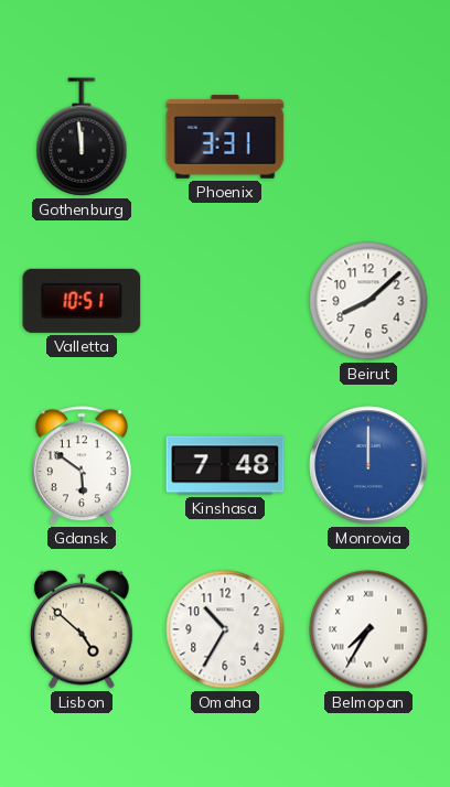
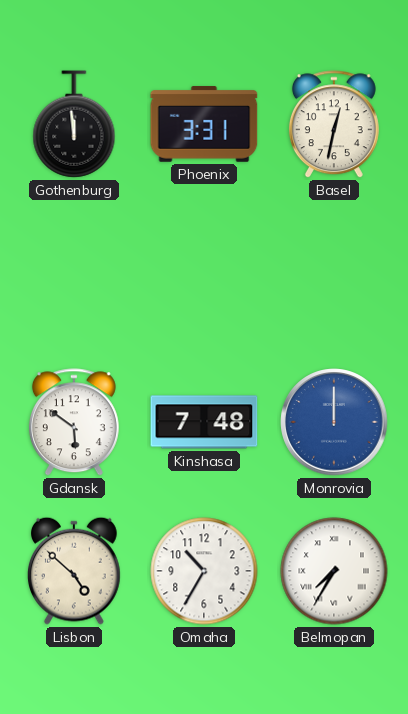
Basel: none -> 12:32 (334, 125)
Valletta: 10:51 -> none (82, 301)
Beirut: 8:08 -> none (368, 301)
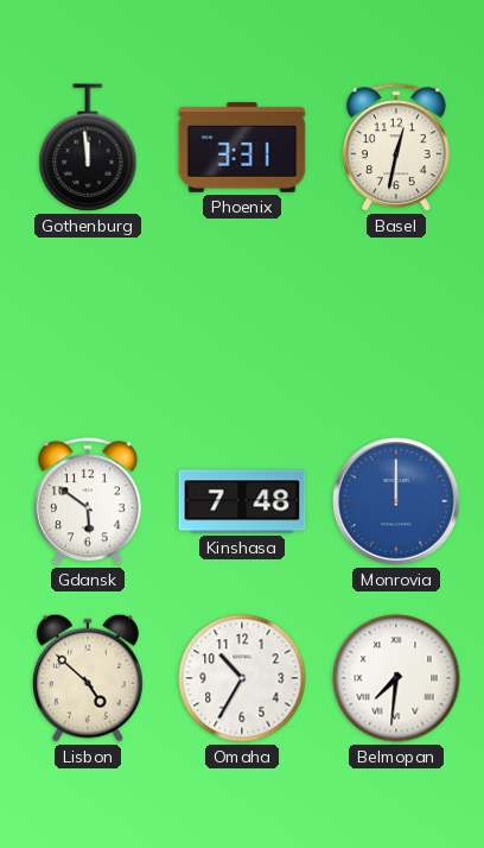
Belmopan: 7:35 -> 7:31 (396, 678)
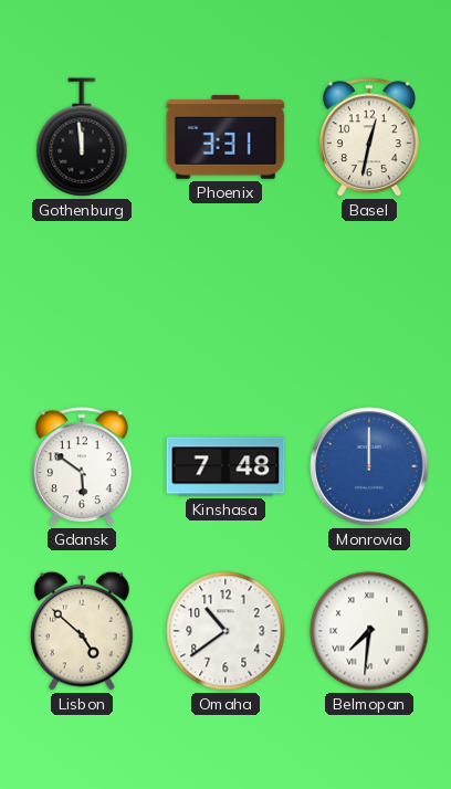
Omaha: 10:35 -> 10:39 (225, 631)
